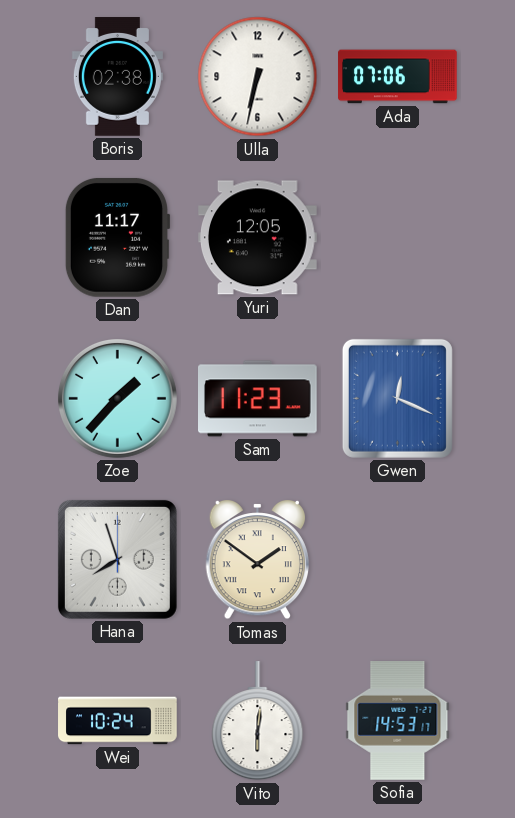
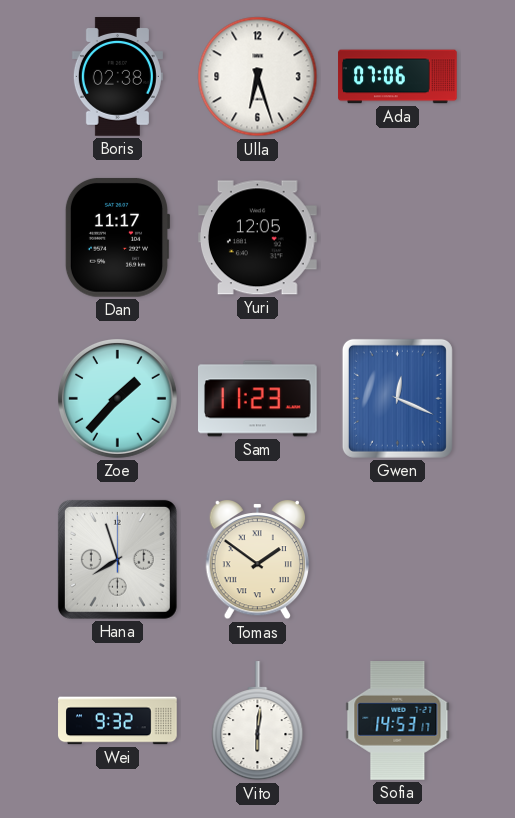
Ulla: 6:32 -> 6:27 (258, 77)
Wei: 10:24 -> 9:32 (118, 721)
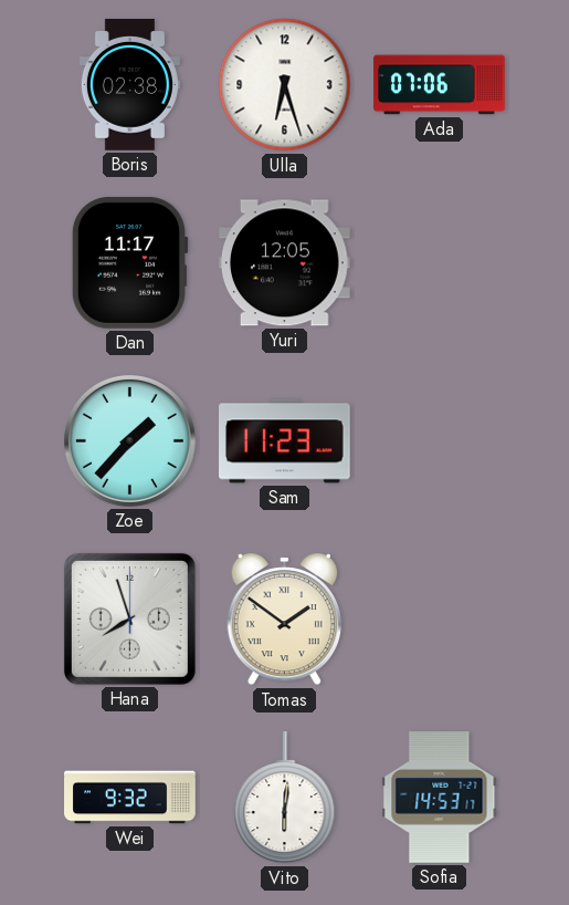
Gwen: 12:19 -> none (397, 398)
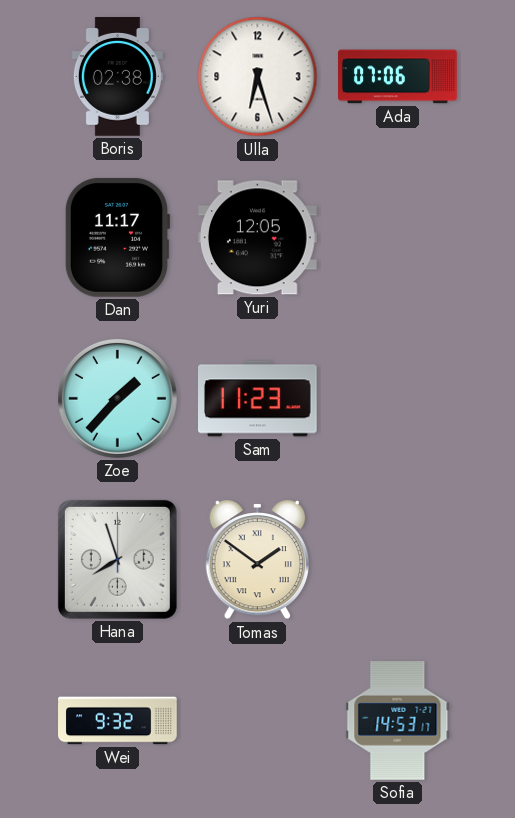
Vito: 6:01 -> none (285, 798)
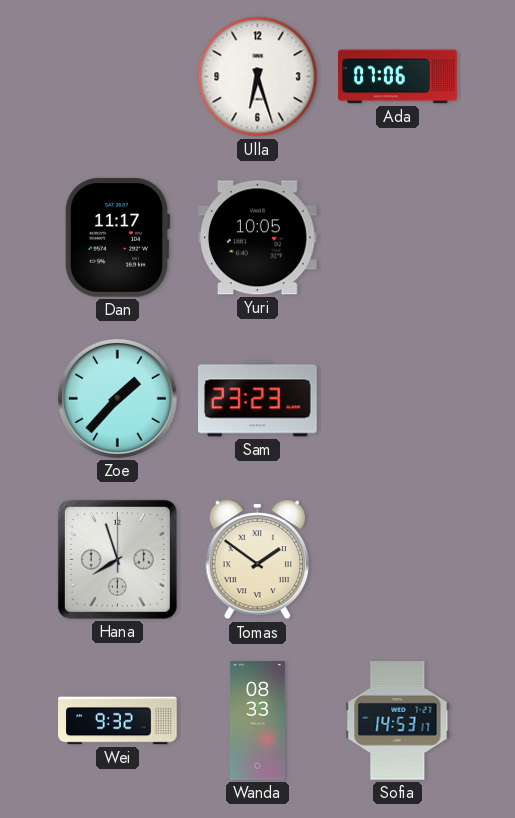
Boris: 02:38 -> none (117, 77)
Yuri: 12:05 -> 10:05 (258, 238)
Sam: 11:23 -> 23:23 (258, 399)
Wanda: none -> 08:33 (257, 721)
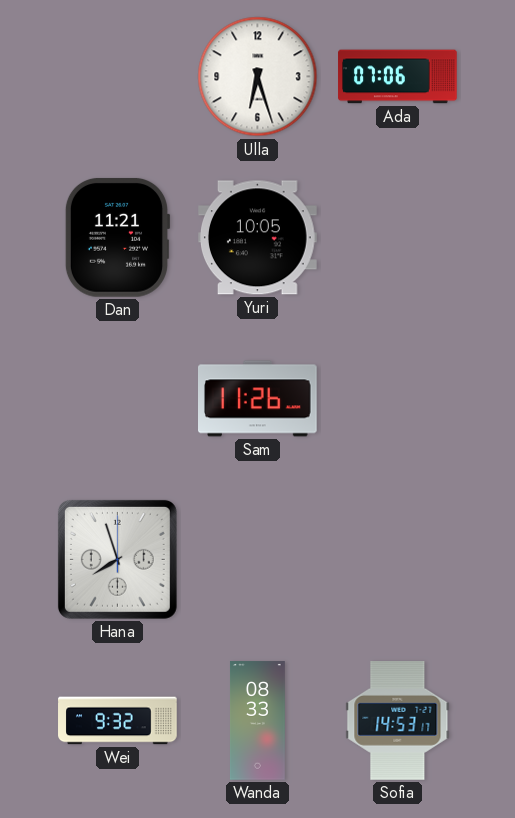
Dan: 11:17 -> 11:21 (117, 237)
Zoe: 1:37 -> none (117, 398)
Sam: 23:23 -> 11:26 (258, 399)
Tomas: 1:51 -> none (257, 560)
